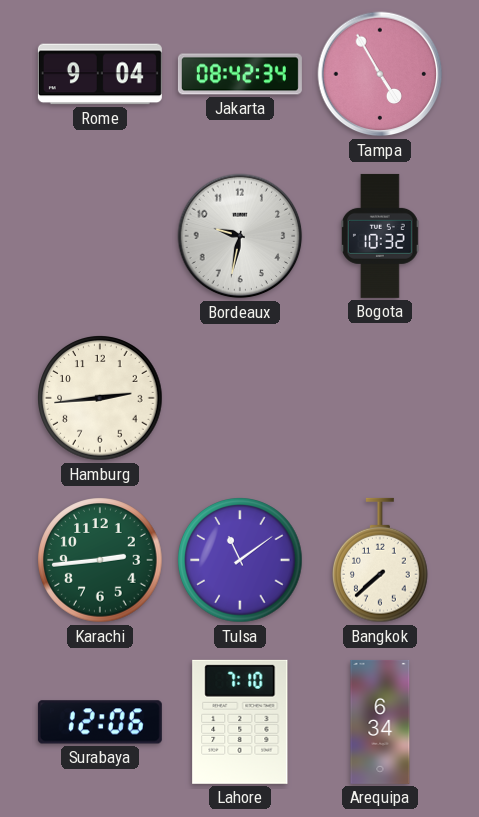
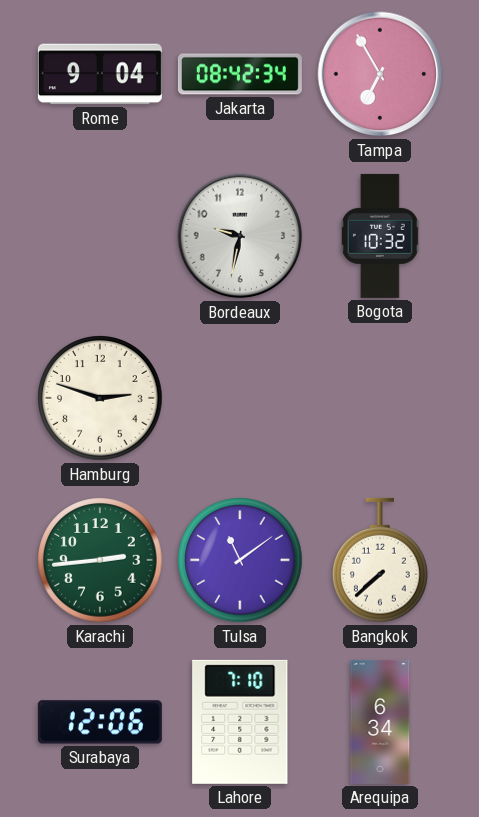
Tampa: 4:55 -> 6:55 (380, 74)
Hamburg: 2:44 -> 2:48 (100, 398)
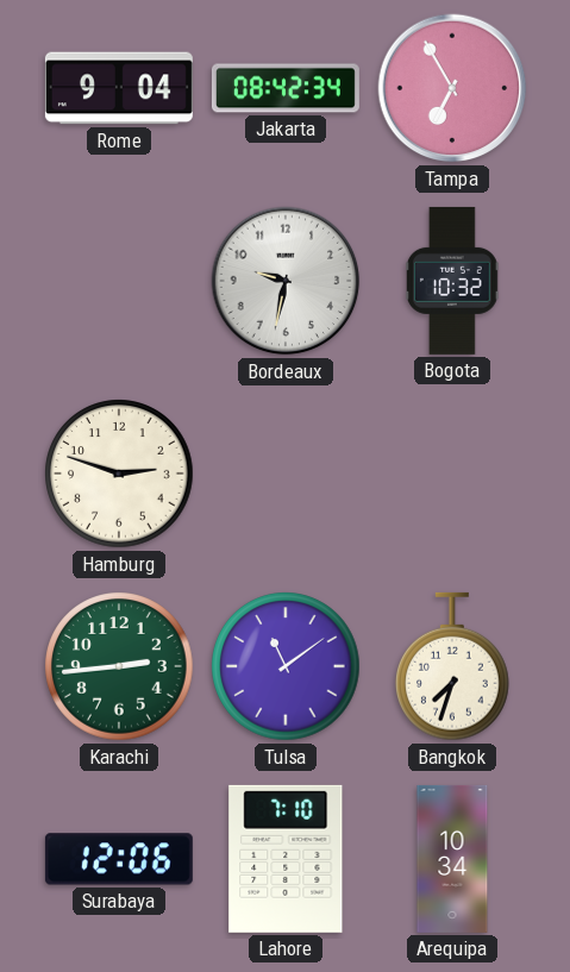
Bangkok: 7:38 -> 7:33 (453, 666)
Arequipa: 6:34 -> 10:34 (452, 859)
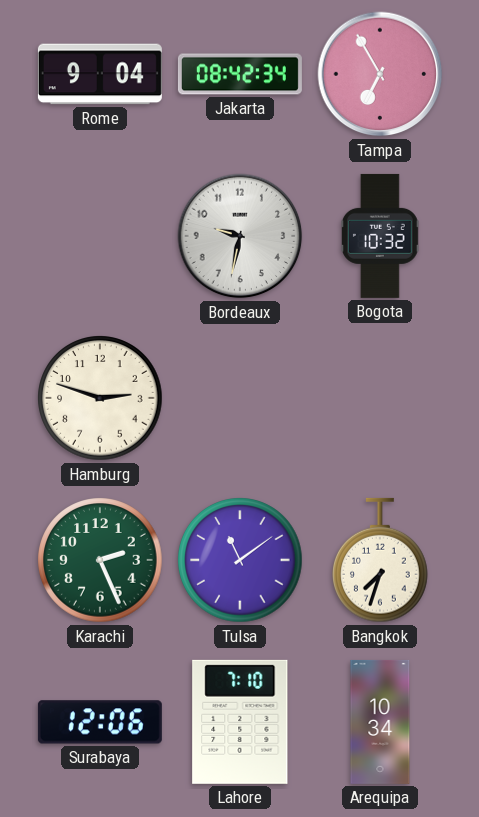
Karachi: 2:44 -> 2:26 (100, 560)
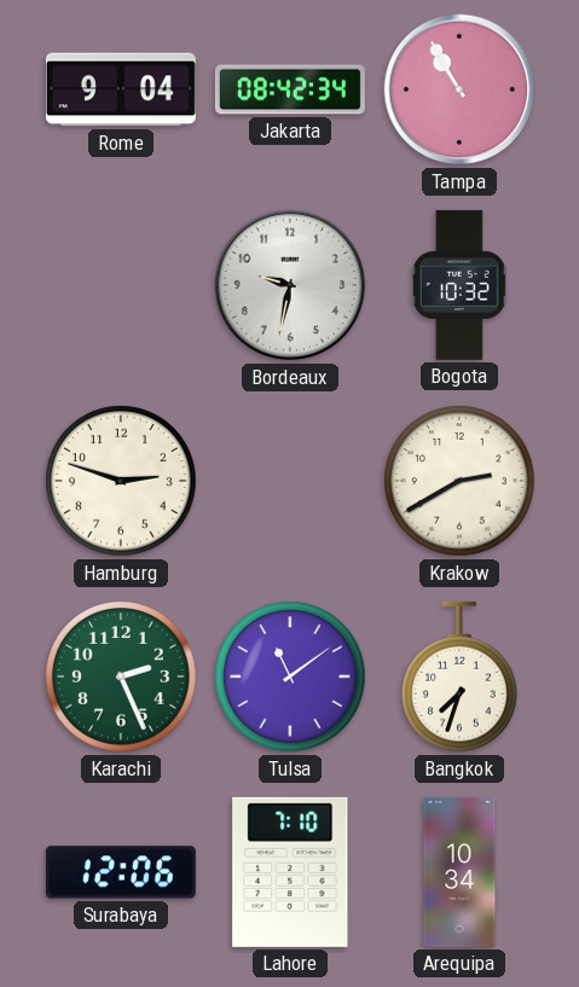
Tampa: 6:55 -> 10:55 (459, 89)
Krakow: none -> 2:40 (459, 481)
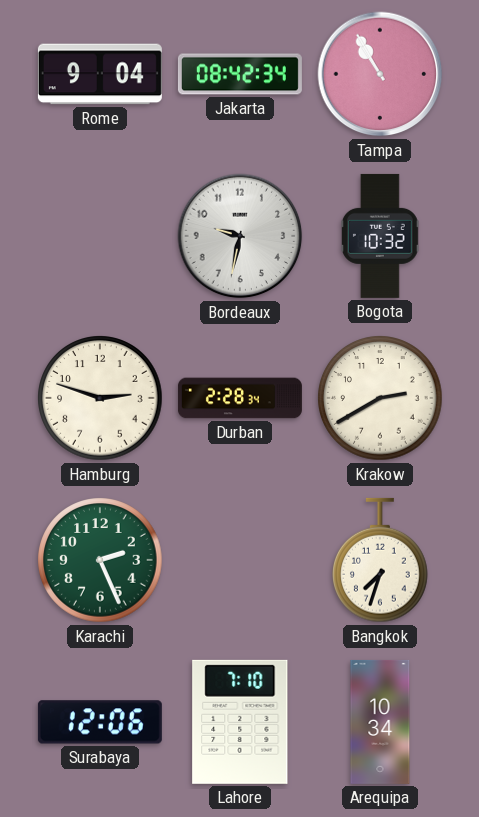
Durban: none -> 2:28 (240, 398)
Tulsa: 11:09 -> none (290, 677)
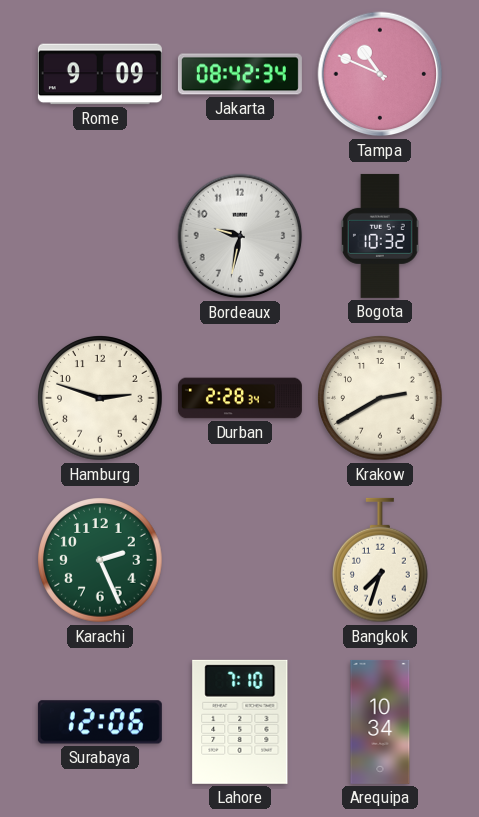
Rome: 9:04 -> 9:09 (100, 74)
Tampa: 10:55 -> 10:49 (380, 74)
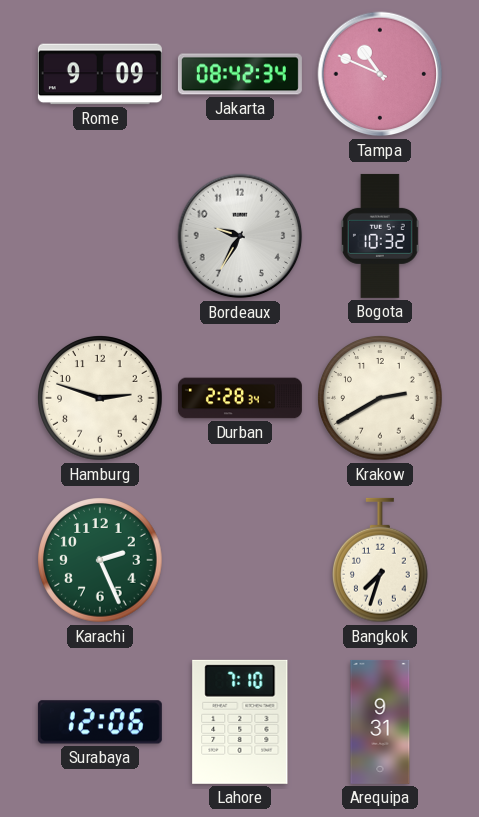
Bordeaux: 9:32 -> 9:35 (240, 236)
Arequipa: 10:34 -> 9:31 (380, 722)
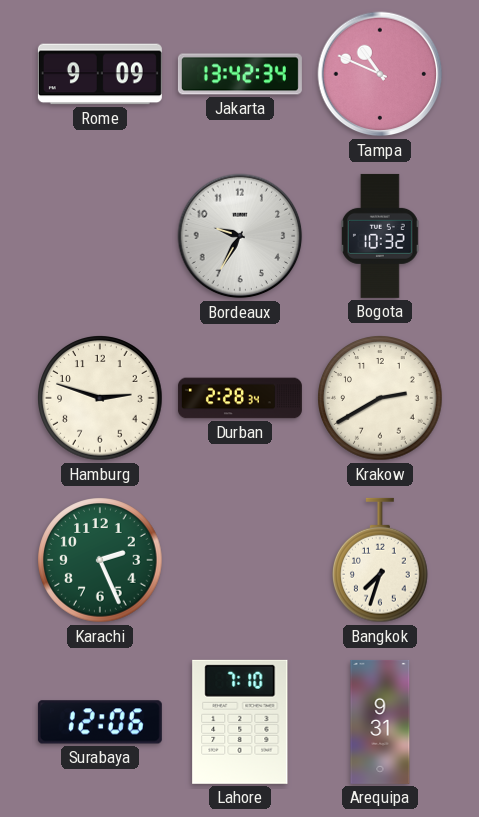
Jakarta: 08:42 -> 13:42 (240, 74)
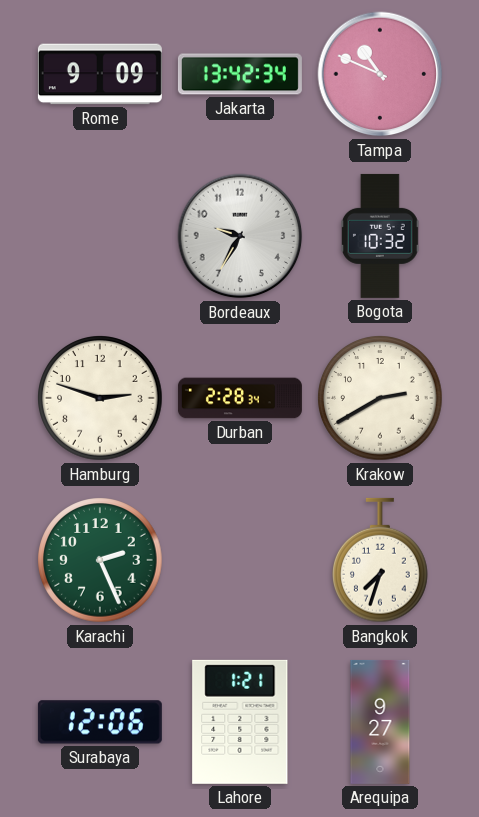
Lahore: 7:10 -> 1:21 (240, 722)
Arequipa: 9:31 -> 9:27 (380, 722)
